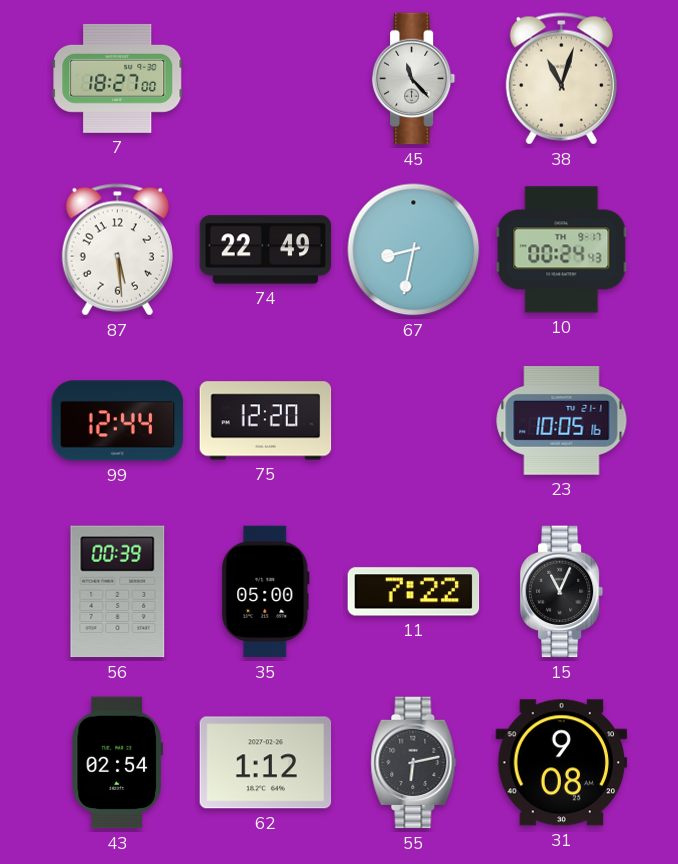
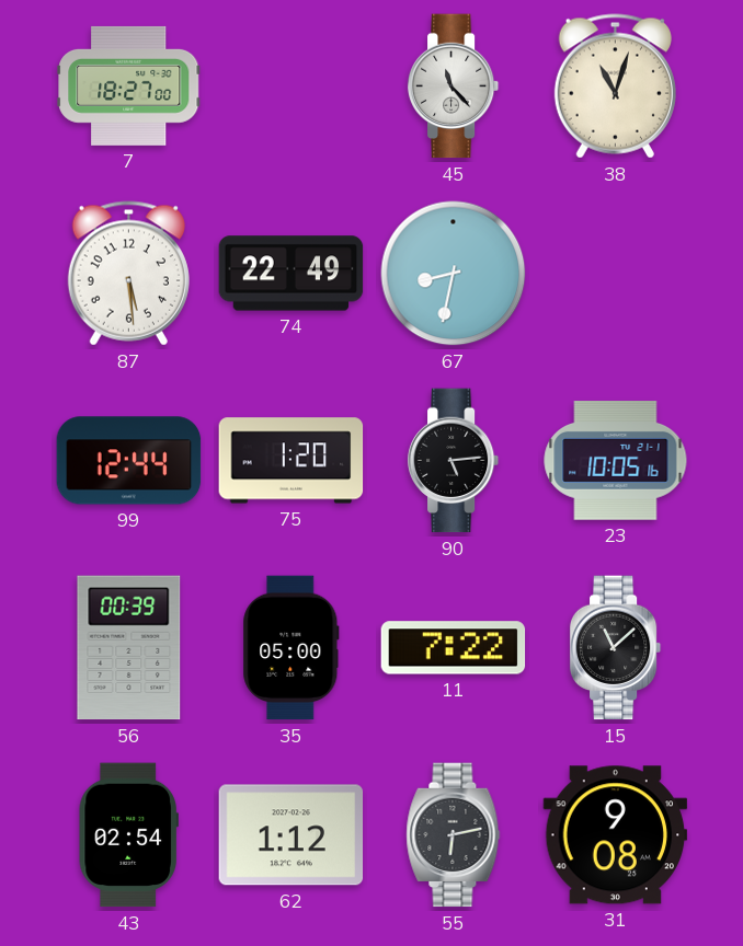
10: 00:24 -> none (562, 250)
75: 12:20 -> 1:20 (292, 461)
90: none -> 5:14 (454, 461)
15: 11:04 -> 11:08 (616, 648)
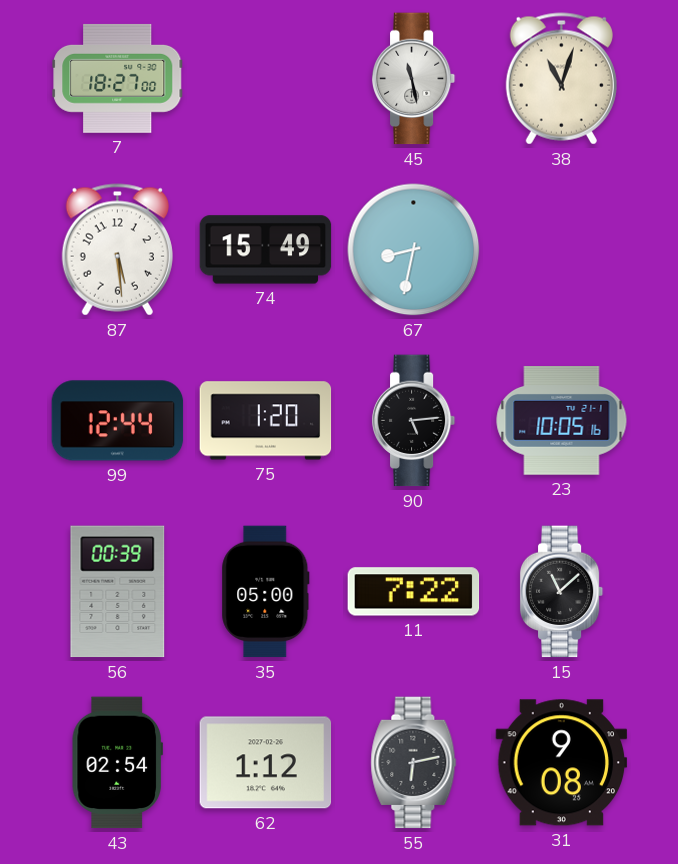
45: 11:23 -> 11:28 (414, 79)
74: 22:49 -> 15:49 (266, 250)
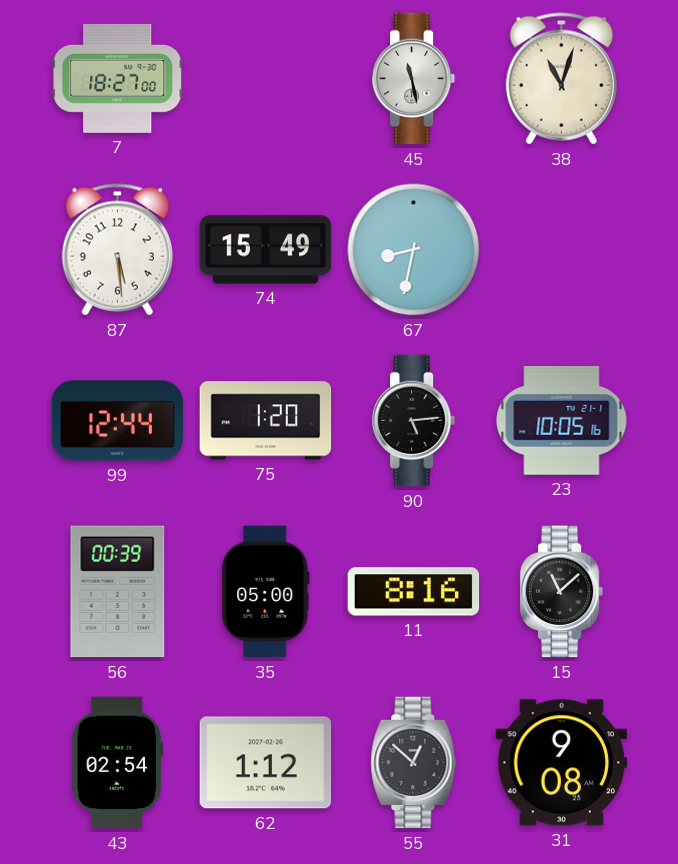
11: 7:22 -> 8:16 (414, 592)
55: 6:13 -> 12:52 (414, 763)
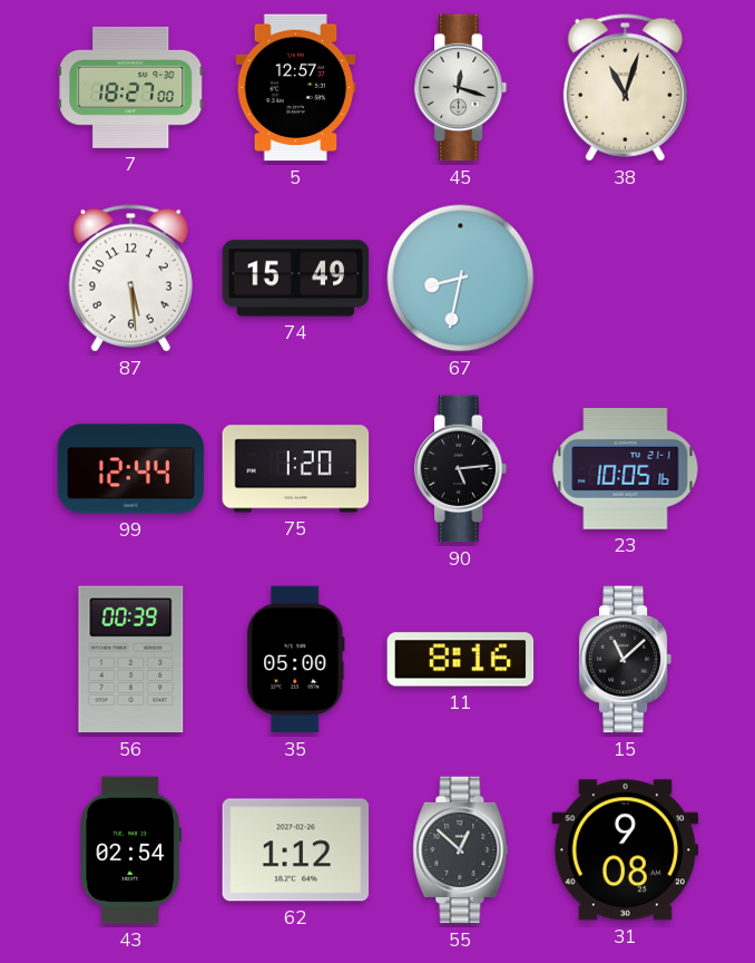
5: none -> 12:57 (296, 88)
45: 11:28 -> 12:18 (461, 88)
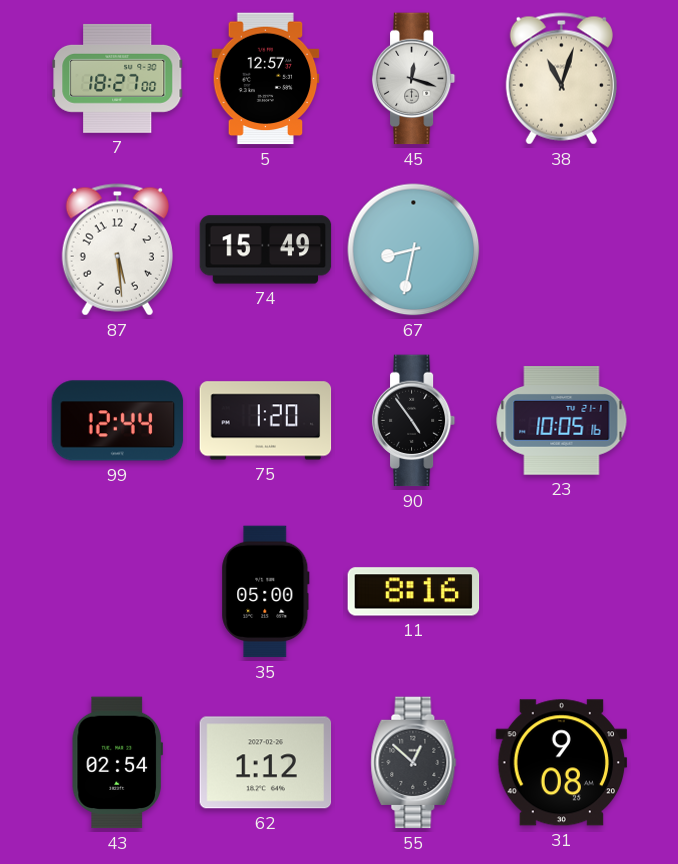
90: 5:14 -> 4:54 (414, 421)
56: 00:39 -> none (131, 660)
15: 11:08 -> none (626, 660)
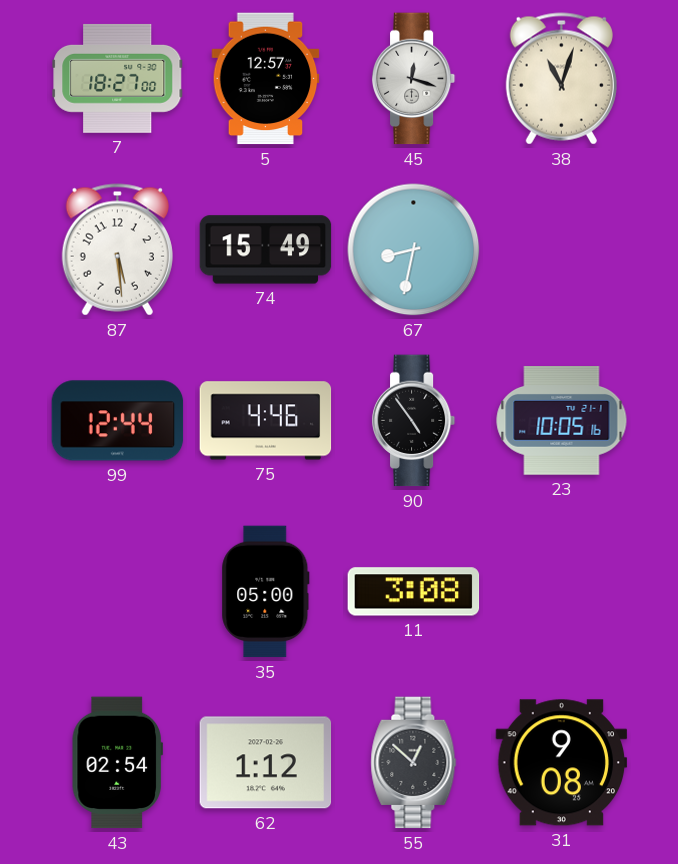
75: 1:20 -> 4:46 (266, 421)
11: 8:16 -> 3:08 (414, 592)
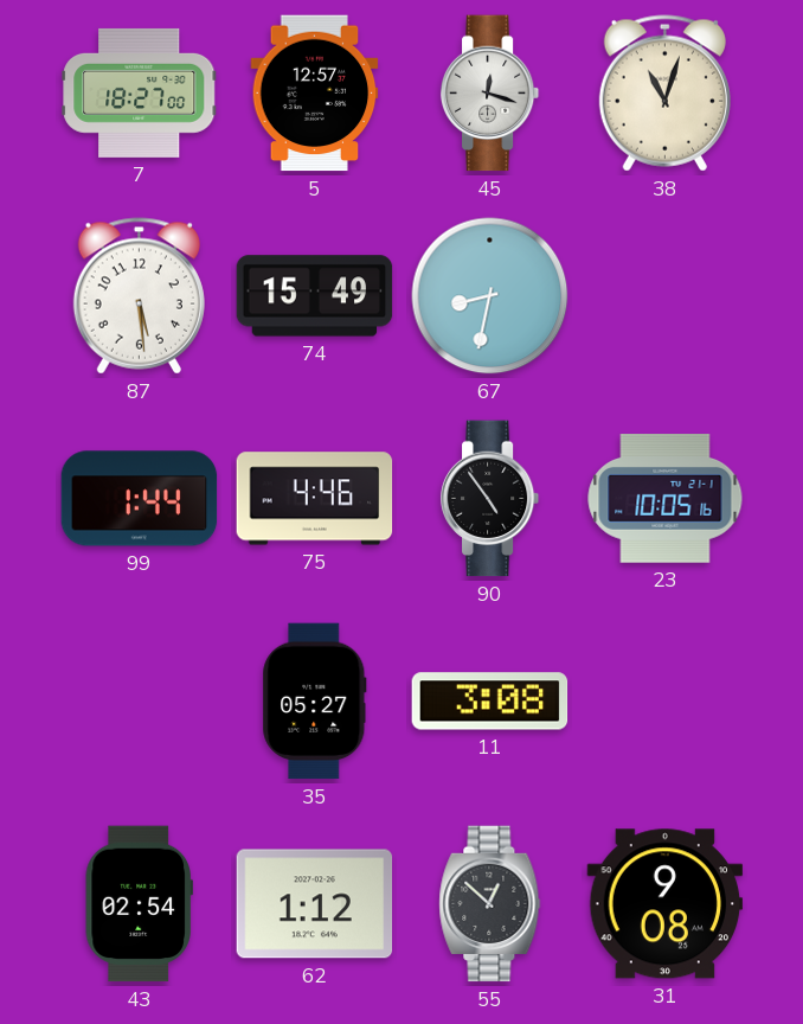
99: 12:44 -> 1:44 (140, 499)
35: 05:00 -> 05:27 (315, 702)
